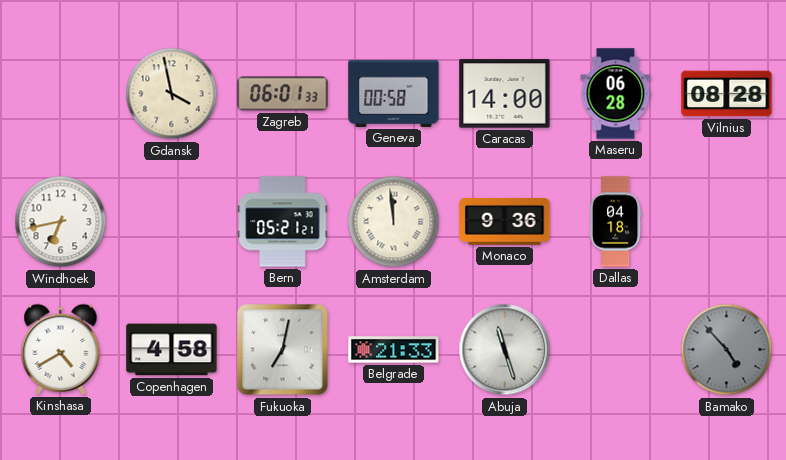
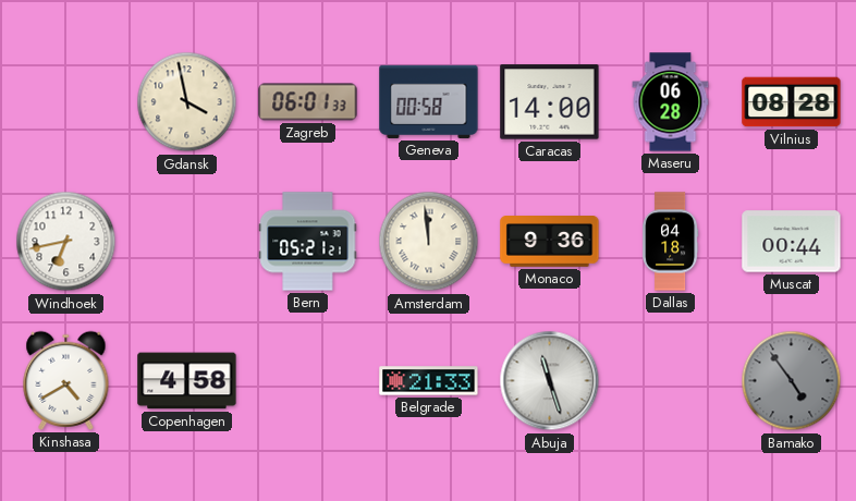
Muscat: none -> 00:44 (792, 242)
Fukuoka: 7:02 -> none (283, 350)
Bamako: 4:53 -> 4:54 (792, 381)
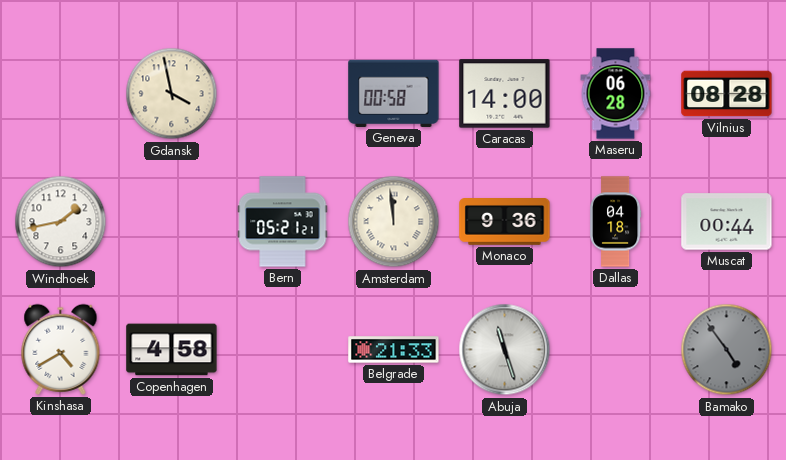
Zagreb: 06:01 -> none (308, 102)
Windhoek: 6:43 -> 1:43 (61, 222)
